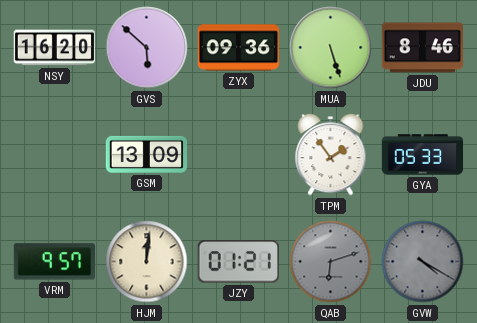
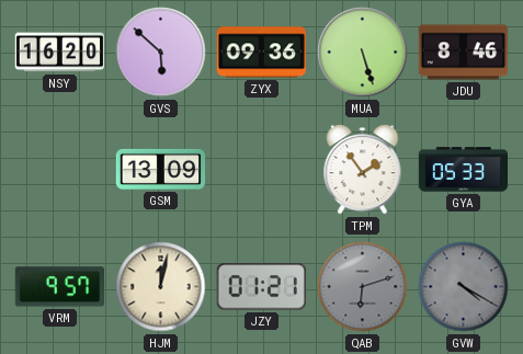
HJM: 12:01 -> 12:02 (161, 287)
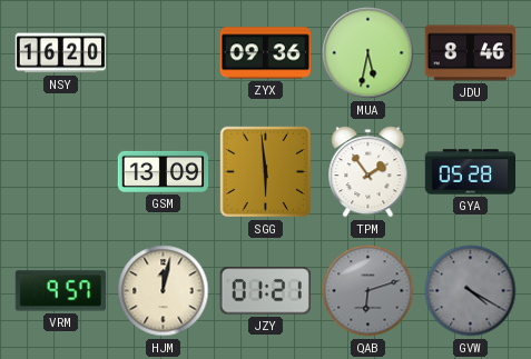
GVS: 5:52 -> none (161, 53)
MUA: 5:27 -> 5:32 (368, 53)
SGG: none -> 5:59 (265, 171)
GYA: 05:33 -> 05:28 (471, 172)
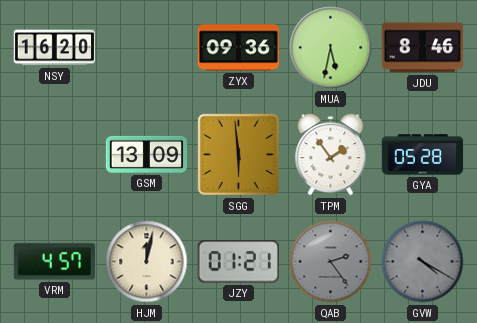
VRM: 9:57 -> 4:57 (54, 262)
QAB: 6:12 -> 2:24 (331, 262)
